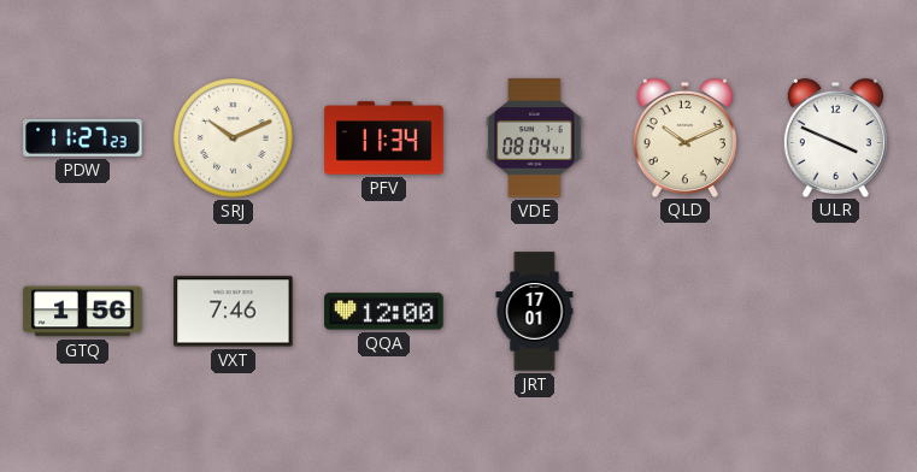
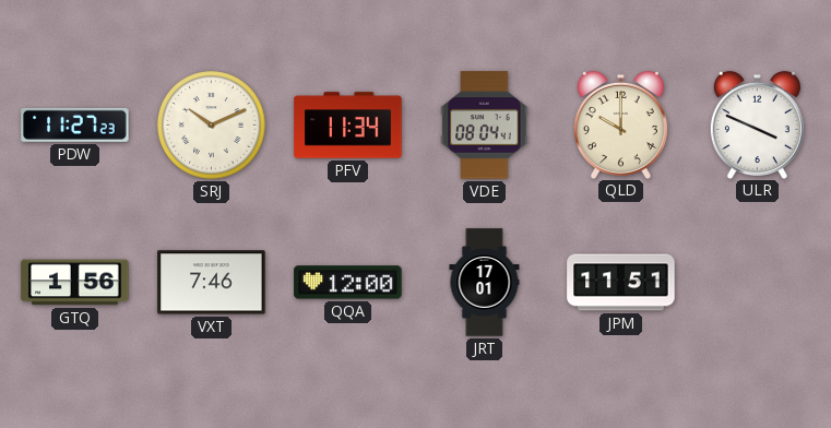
QLD: 10:11 -> 10:00 (620, 124)
JPM: none -> 11:51 (621, 283)
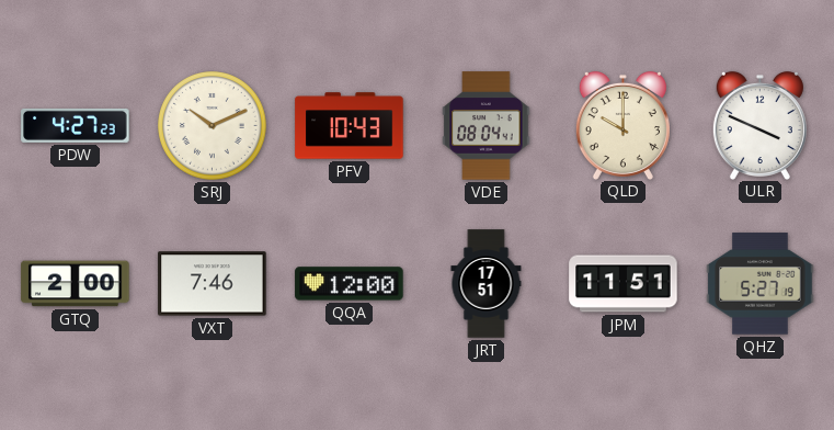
PDW: 11:27 -> 4:27 (76, 125)
PFV: 11:34 -> 10:43 (350, 126)
GTQ: 1:56 -> 2:00 (76, 284)
JRT: 17:01 -> 17:51 (487, 284)
QHZ: none -> 5:27 (761, 284)
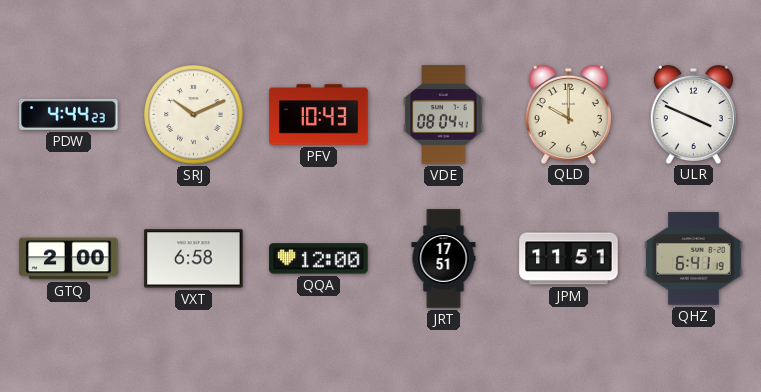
PDW: 4:27 -> 4:44 (69, 114)
VXT: 7:46 -> 6:58 (194, 259)
QHZ: 5:27 -> 6:41 (694, 259)
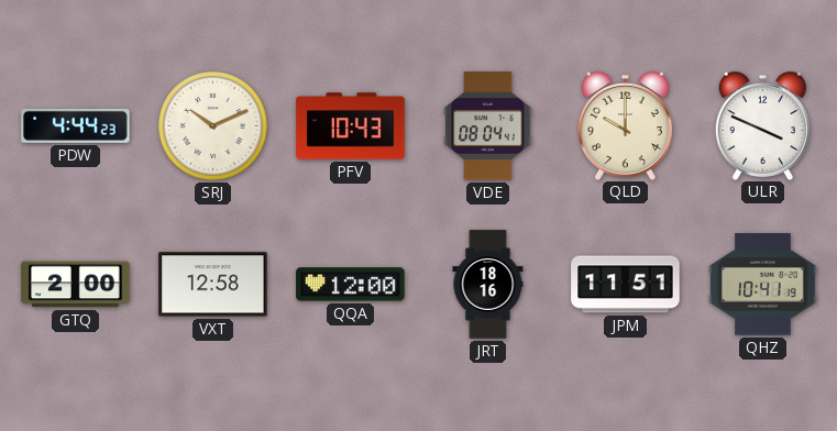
VXT: 6:58 -> 12:58 (213, 285)
JRT: 17:51 -> 18:16 (488, 285)
QHZ: 6:41 -> 10:41 (763, 285)
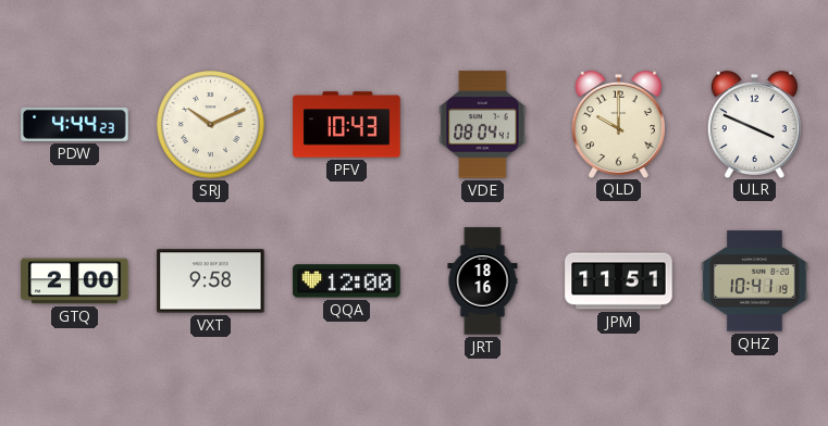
VXT: 12:58 -> 9:58 (211, 281)
